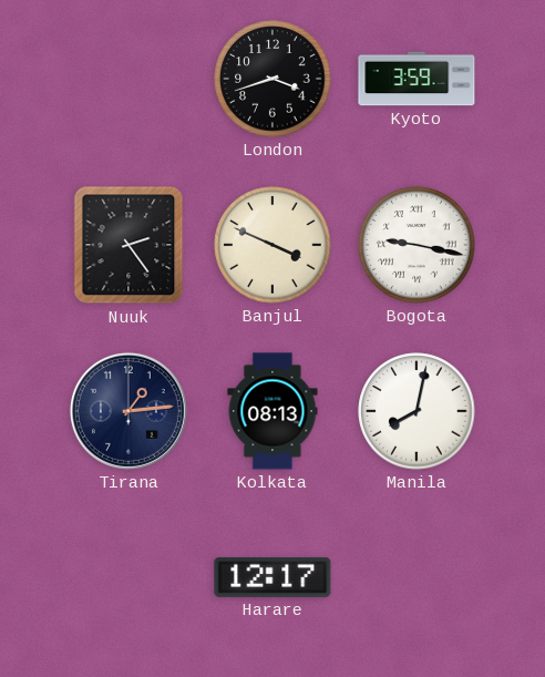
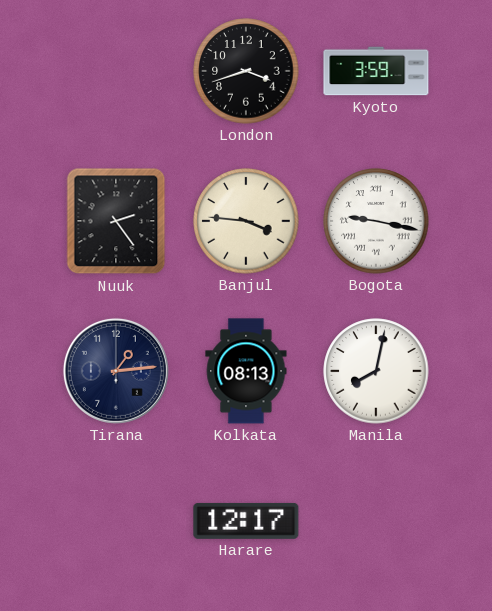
Banjul: 3:49 -> 3:46 (246, 221)
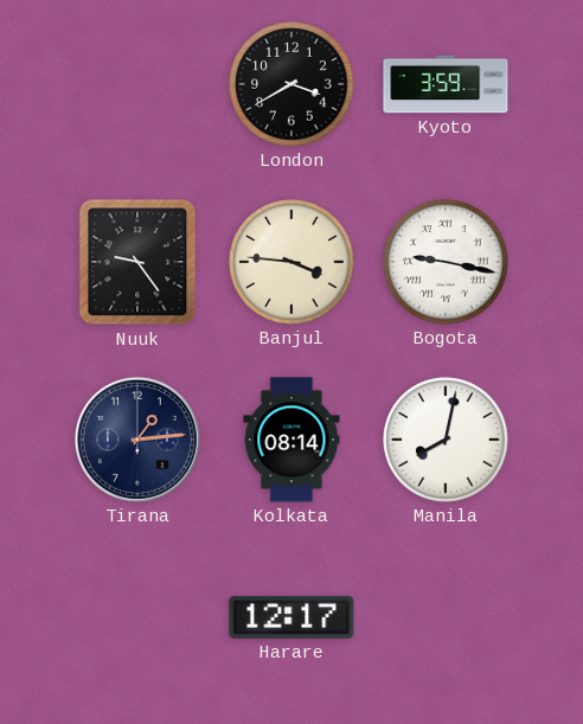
London: 3:42 -> 3:40 (291, 84)
Nuuk: 2:24 -> 9:24 (137, 262)
Kolkata: 08:13 -> 08:14 (291, 440)
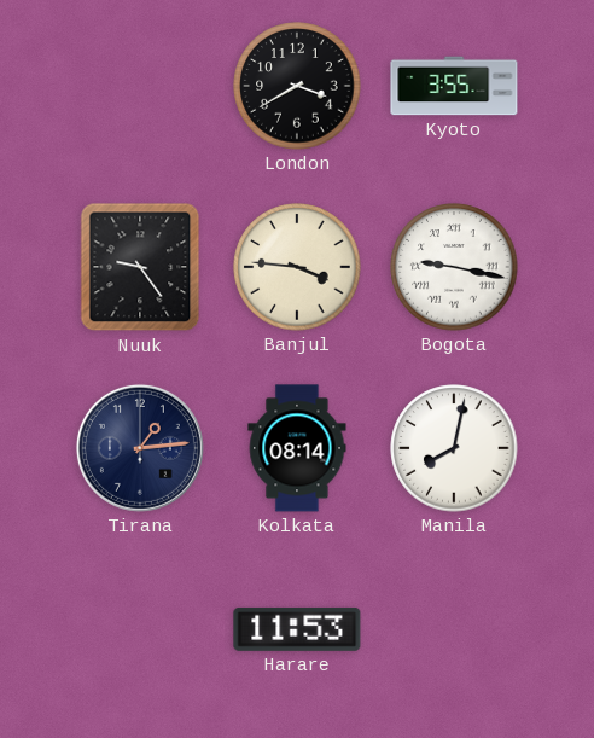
Kyoto: 3:59 -> 3:55 (454, 86)
Harare: 12:17 -> 11:53 (297, 629)
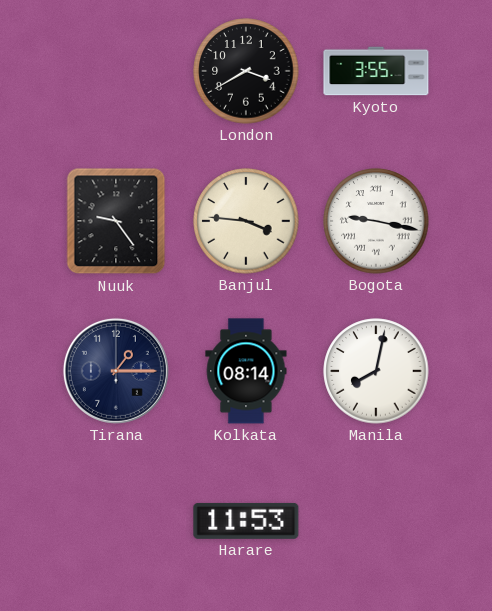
Tirana: 1:14 -> 1:15 (116, 371)
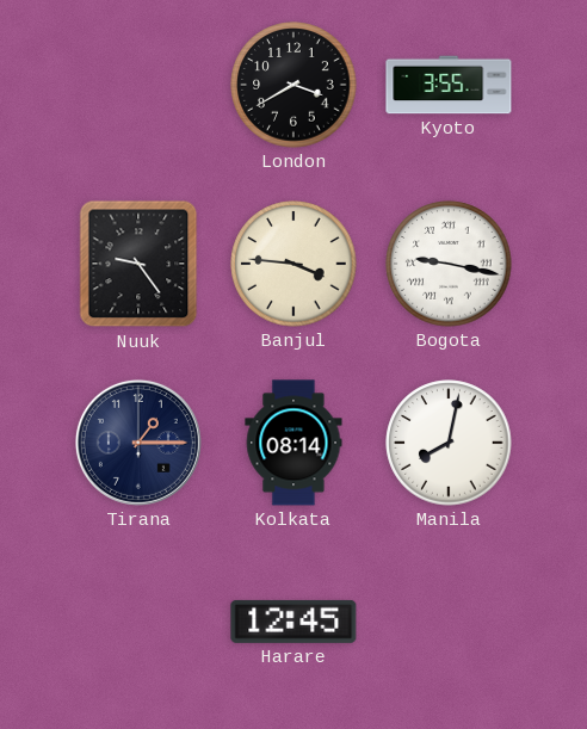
Harare: 11:53 -> 12:45 (293, 622)
